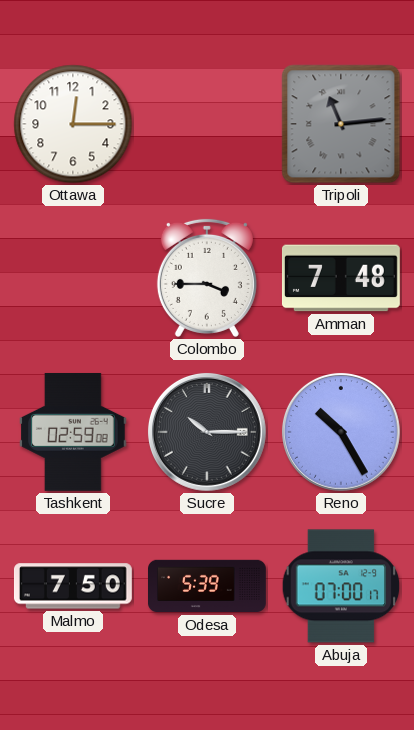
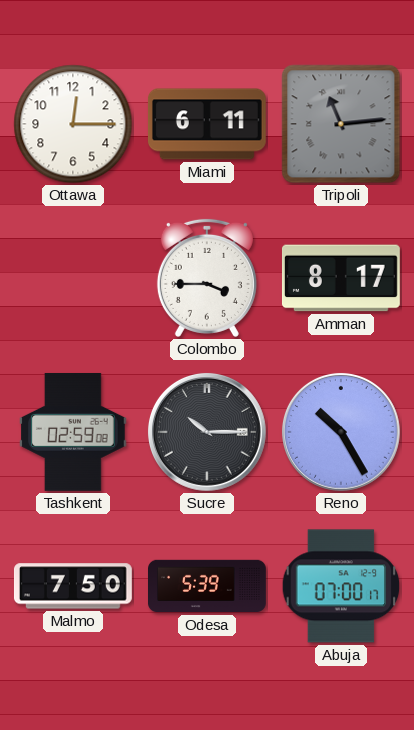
Miami: none -> 6:11 (207, 124)
Amman: 7:48 -> 8:17 (341, 278)
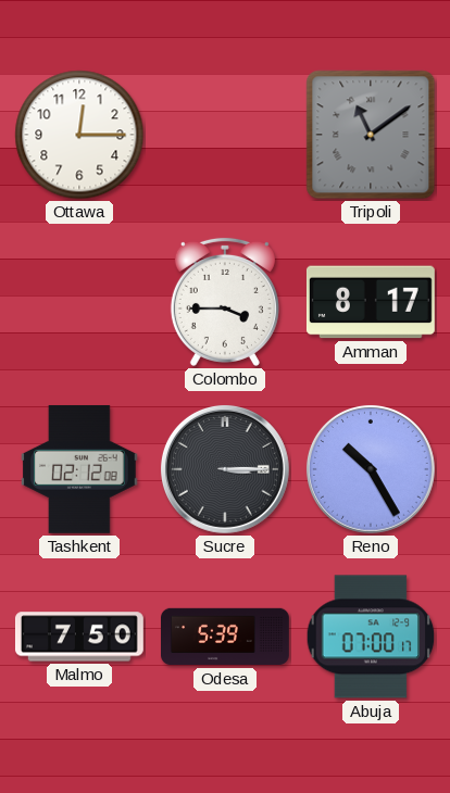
Miami: 6:11 -> none (207, 124)
Tripoli: 11:14 -> 11:09 (371, 135)
Tashkent: 02:59 -> 02:12 (79, 469)
Sucre: 10:15 -> 3:15 (225, 469)
